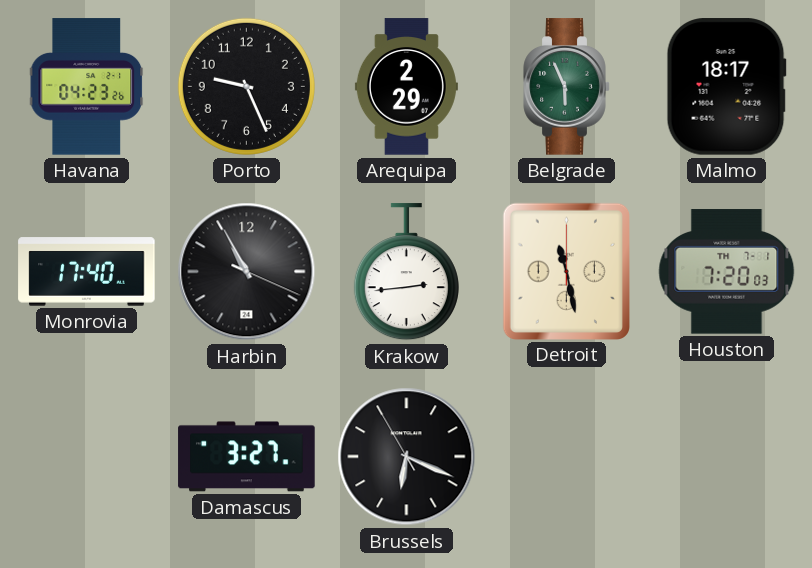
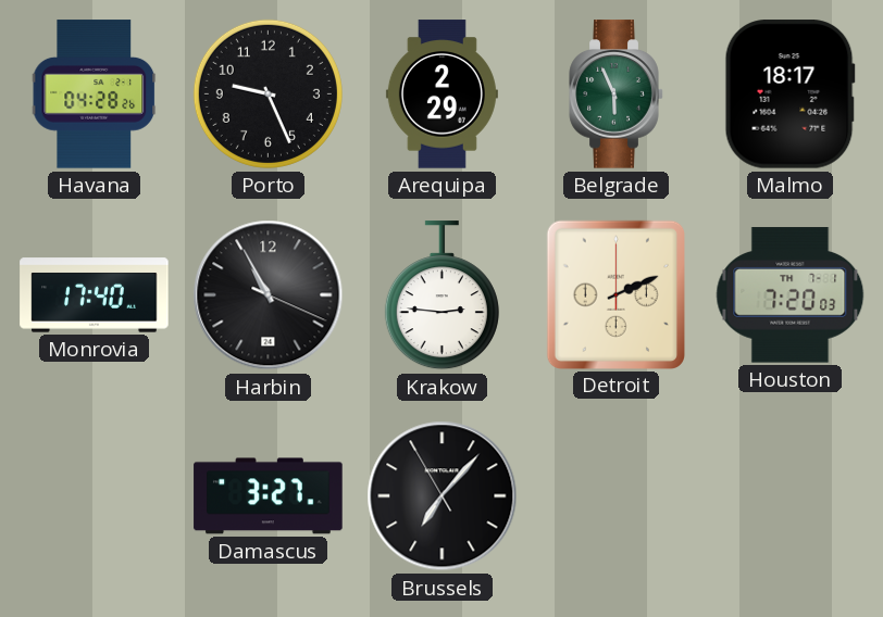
Havana: 04:23 -> 04:28 (95, 95)
Krakow: 2:44 -> 2:46 (442, 295)
Detroit: 11:28 -> 2:11 (615, 294)
Brussels: 6:18 -> 7:06 (443, 496)
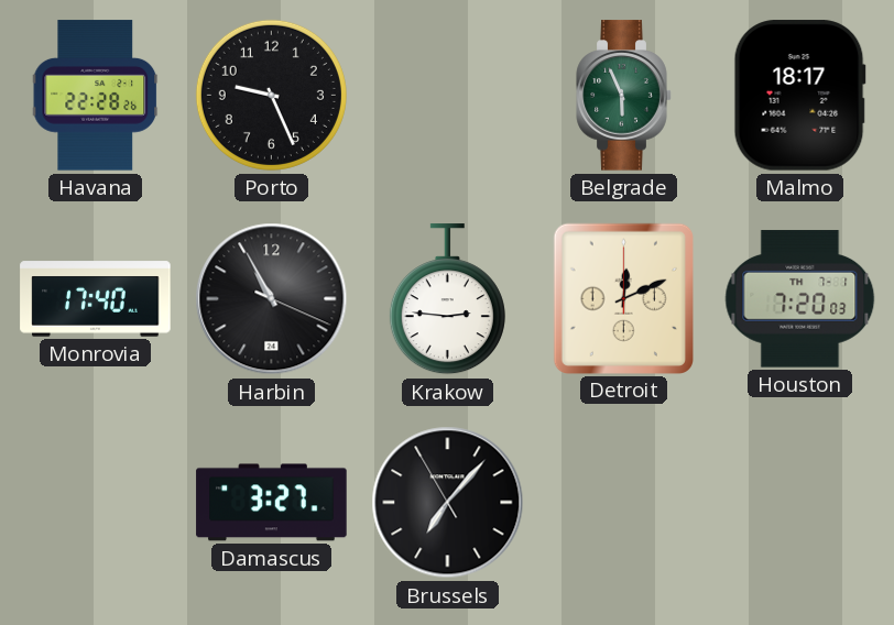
Havana: 04:28 -> 22:28 (96, 96)
Arequipa: 2:29 -> none (442, 95)
Detroit: 2:11 -> 12:11 (623, 298)
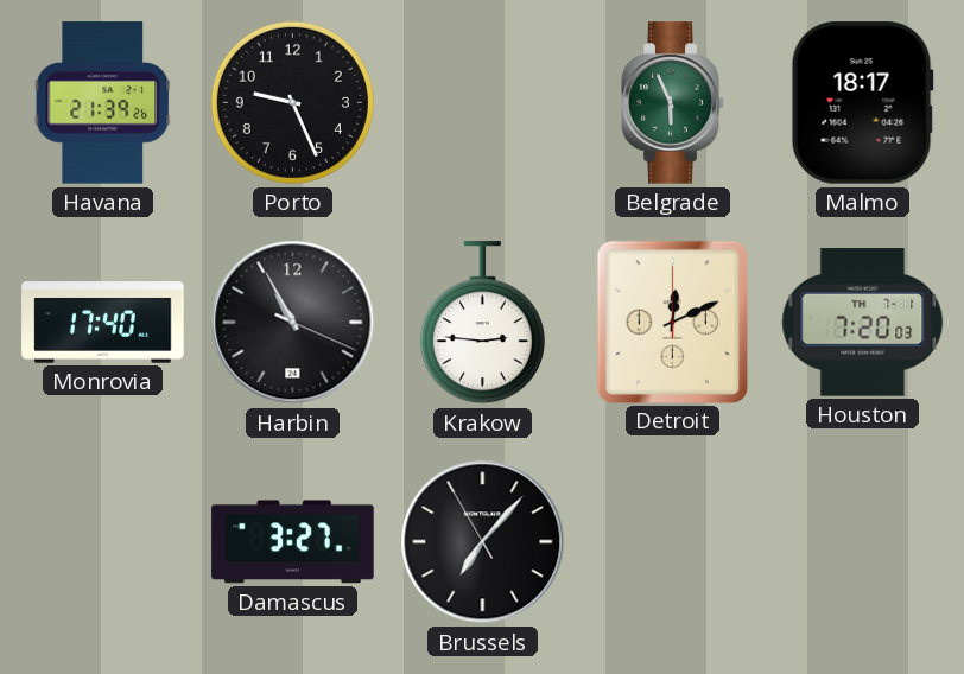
Havana: 22:28 -> 21:39 (103, 103)
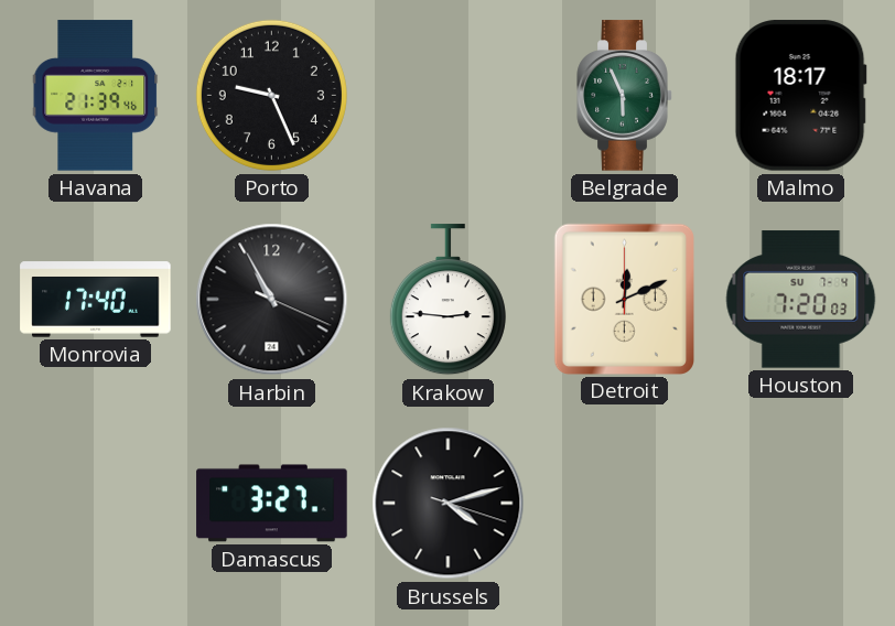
Havana: 21:39:26 -> 21:39:46 (96, 96)
Houston date: TH 7-1 -> SU 7-4 (801, 300)
Brussels: 7:06 -> 4:12 (449, 504)
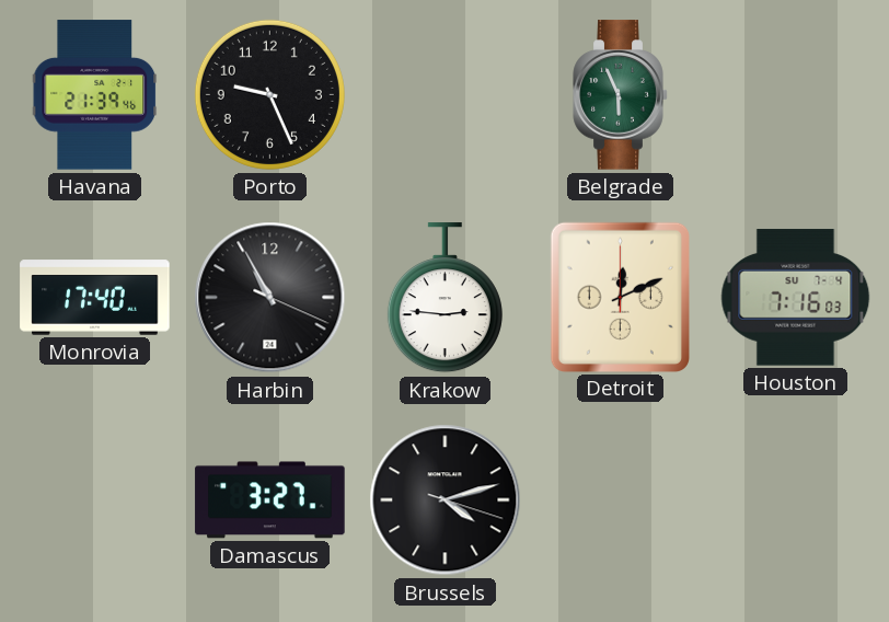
Malmo: 18:17 -> none (800, 96)
Houston: 7:20 -> 7:16 (796, 298)
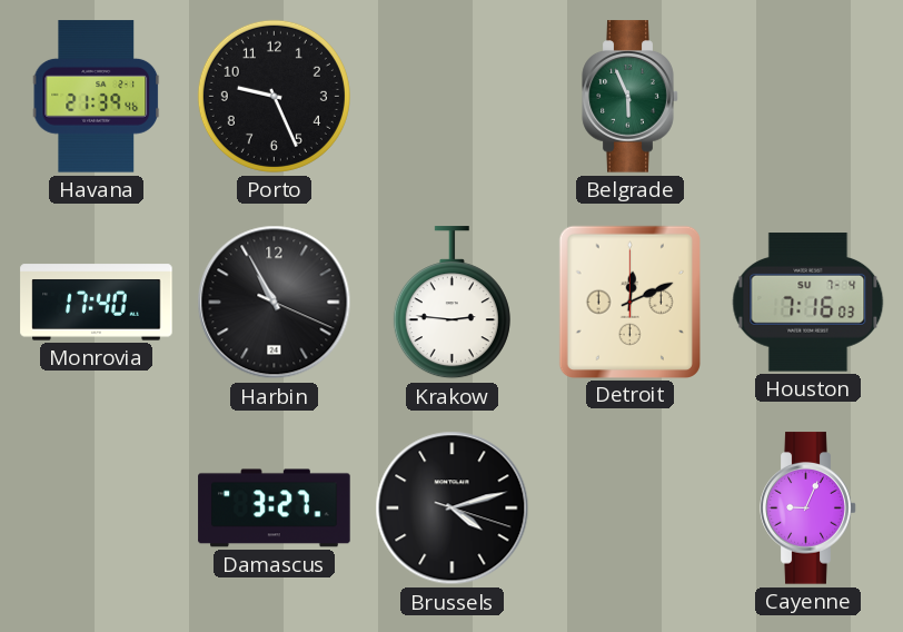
Cayenne: none -> 9:04 (808, 508)
